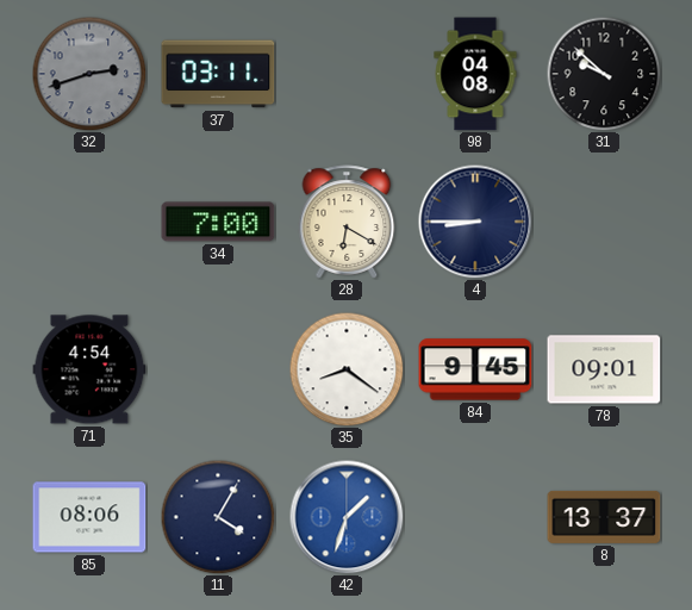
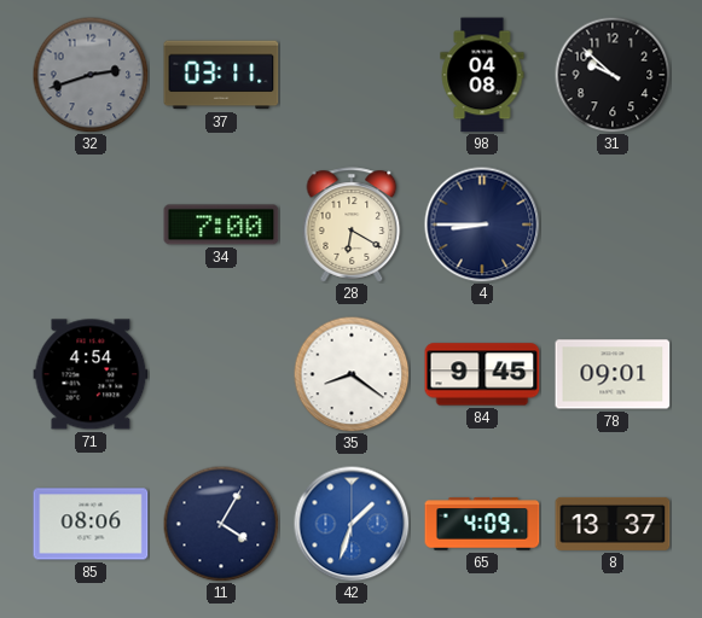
65: none -> 4:09 (482, 524)
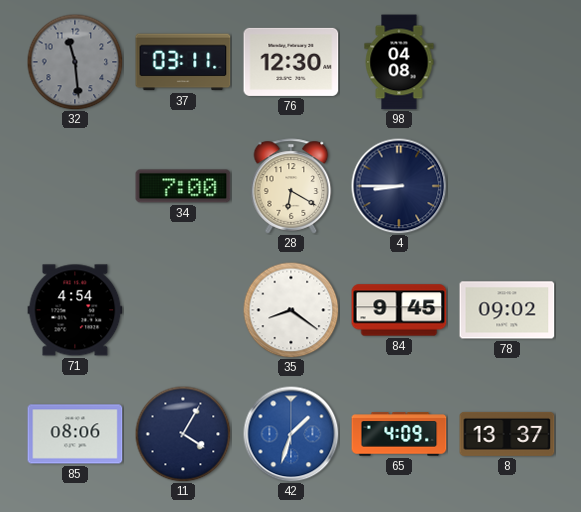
32: 2:42 -> 11:29 (75, 62)
76: none -> 12:30 (291, 62)
31: 9:52 -> none (613, 75)
78: 09:01 -> 09:02 (507, 310)
